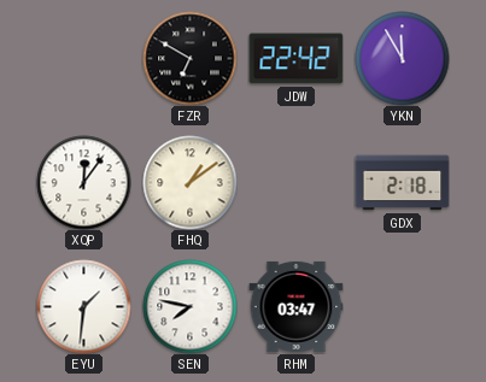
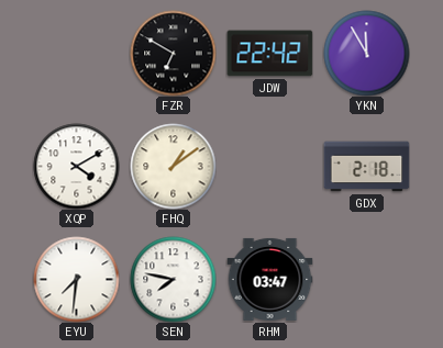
XQP: 12:06 -> 4:10 (76, 166)
EYU: 1:31 -> 7:31 (76, 279)
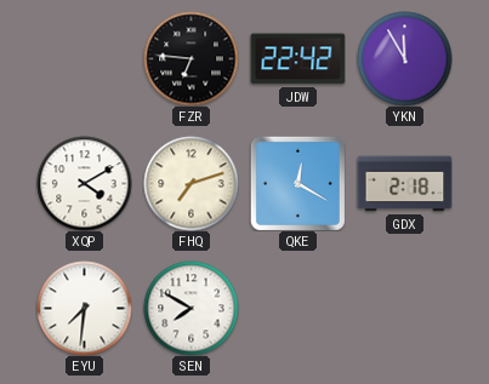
FZR: 6:50 -> 6:46 (191, 58)
FHQ: 1:09 -> 7:12 (191, 183)
QKE: none -> 12:20 (297, 183)
SEN: 7:47 -> 7:50 (191, 308)
RHM: 03:47 -> none (269, 279)
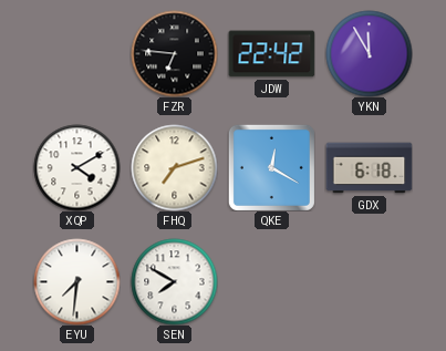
GDX: 2:18 -> 6:18 (369, 168)
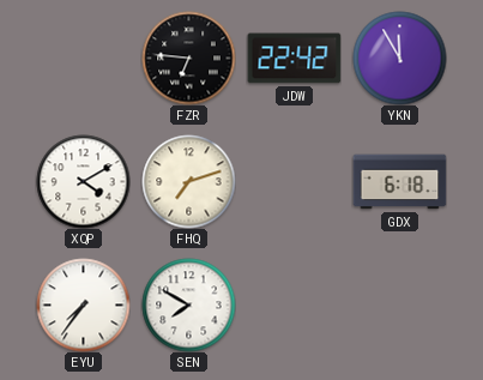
QKE: 12:20 -> none (271, 167)
EYU: 7:31 -> 7:36 (83, 304)
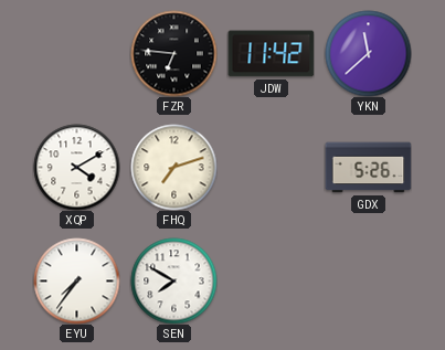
JDW: 22:42 -> 11:42 (271, 54)
YKN: 11:55 -> 11:38 (368, 53)
GDX: 6:18 -> 5:26 (368, 168)
